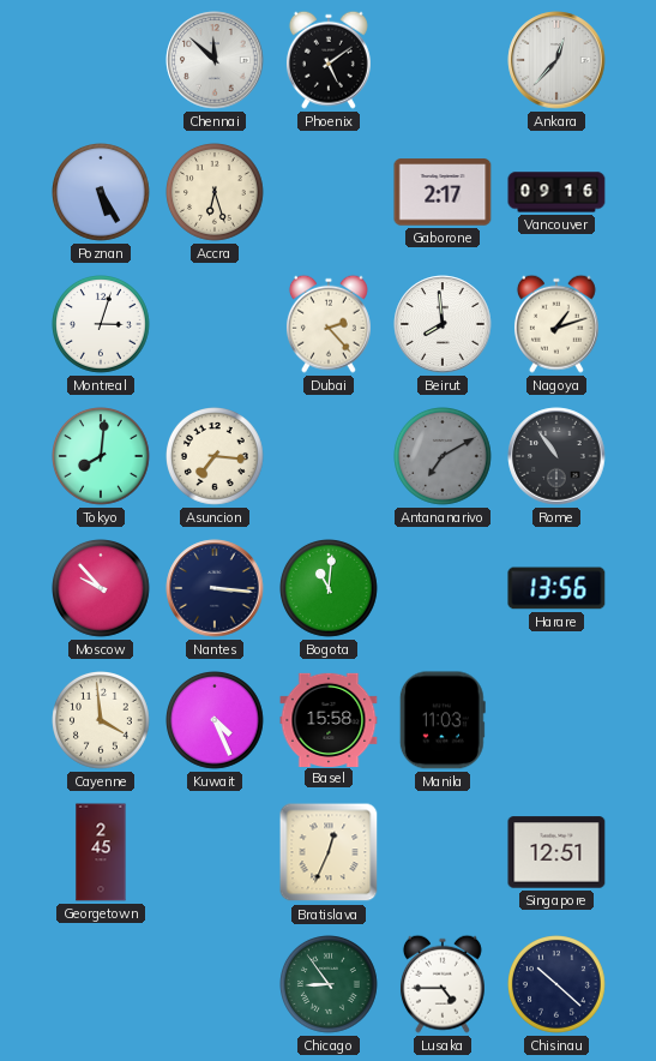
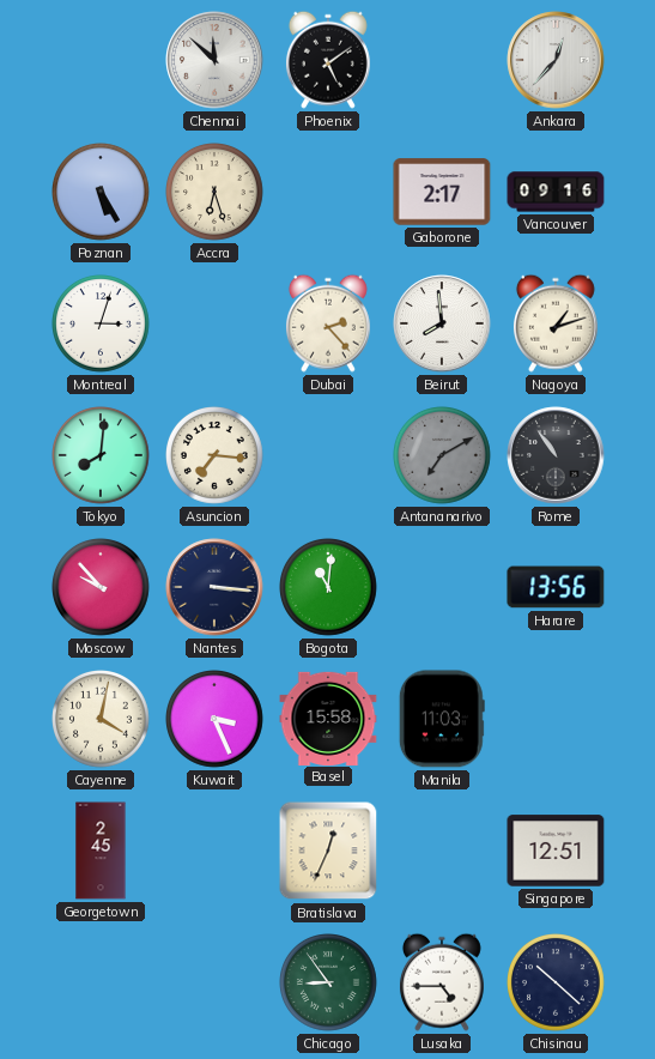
Cayenne: 3:59 -> 4:02 (102, 720)
Kuwait: 4:26 -> 3:26 (216, 720)
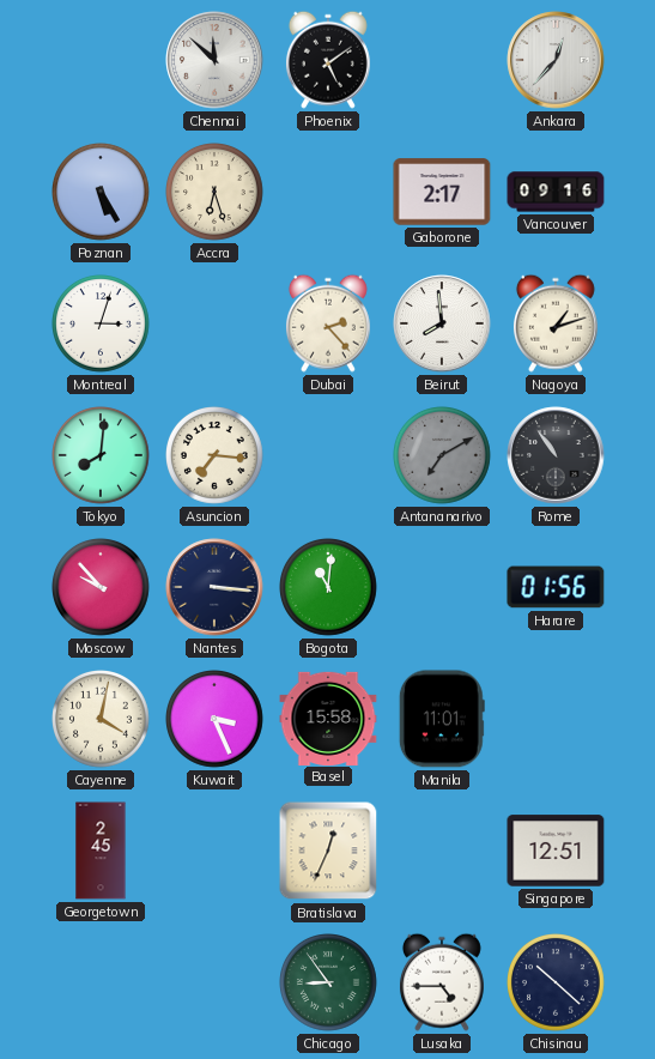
Harare: 13:56 -> 01:56 (556, 587)
Manila: 11:03 -> 11:01 (442, 719)
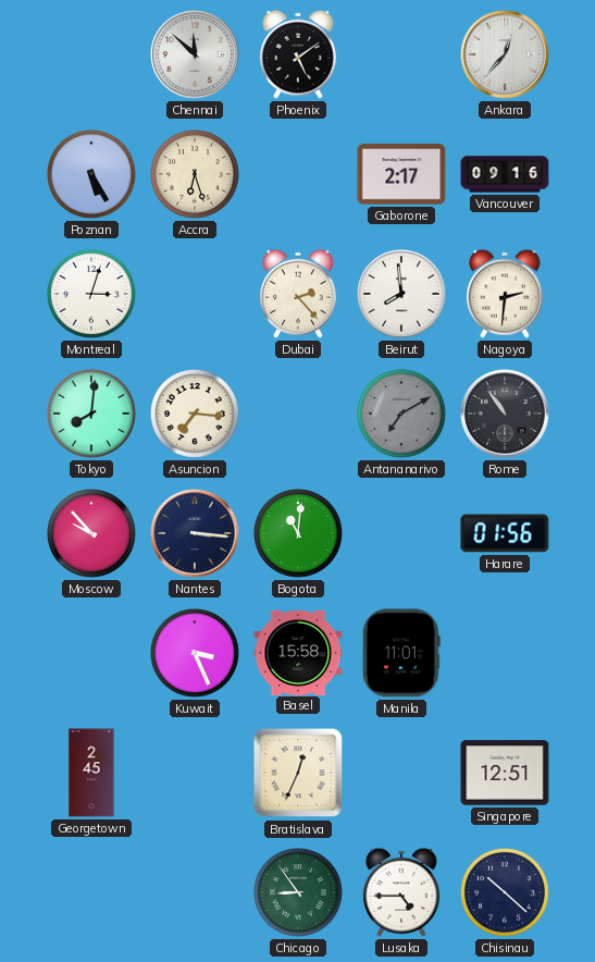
Nagoya: 1:12 -> 2:31 (505, 294)
Cayenne: 4:02 -> none (102, 720)
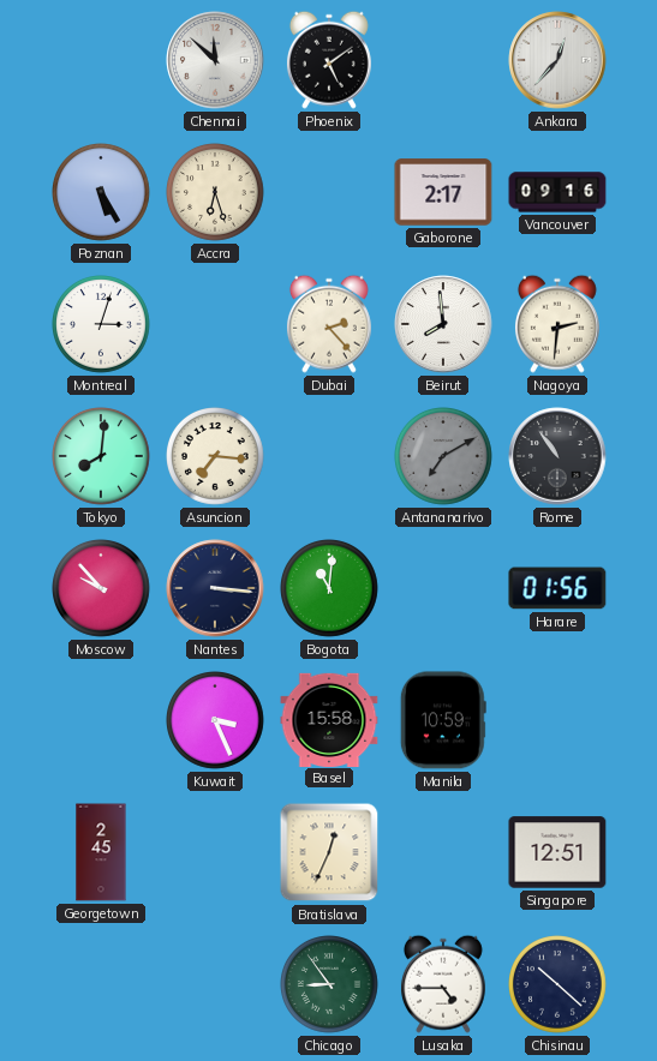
Manila: 11:01 -> 10:59 (443, 720)
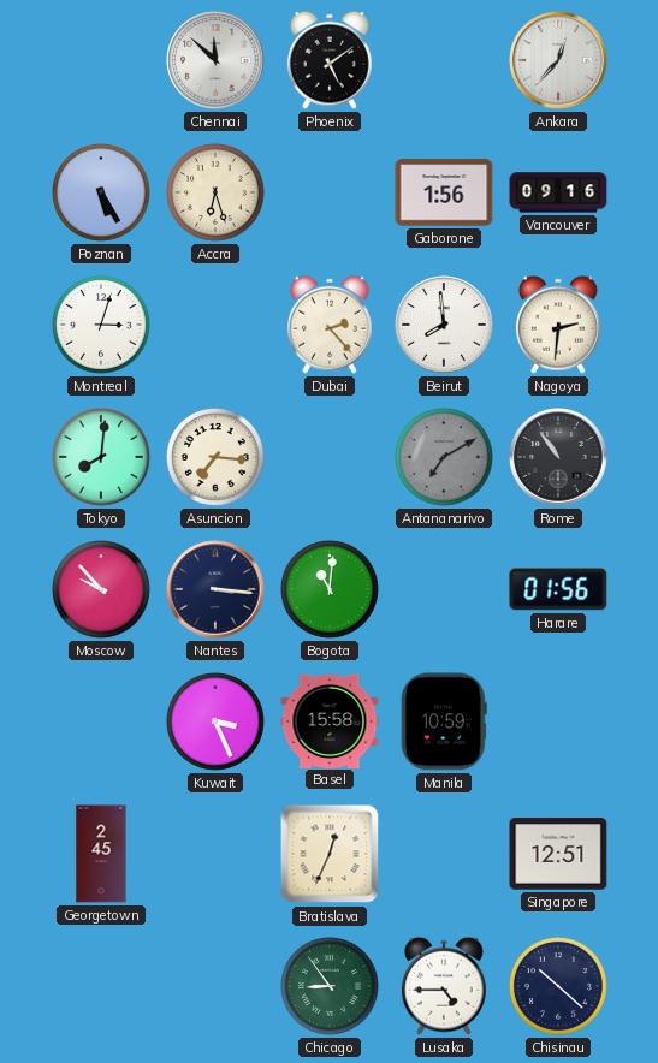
Gaborone: 2:17 -> 1:56 (444, 192)
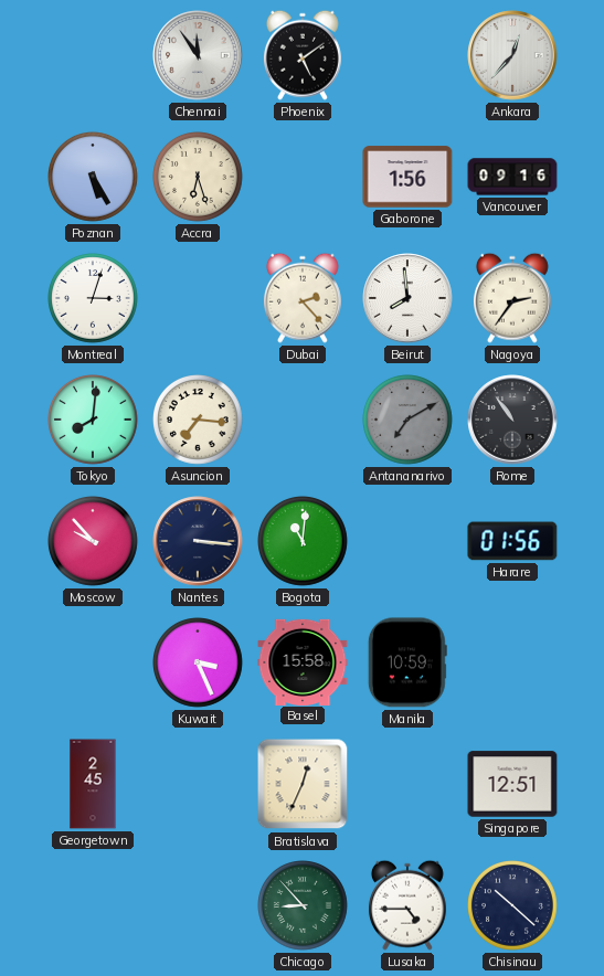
Chennai: 11:52 -> 11:54 (198, 55)
Nagoya: 2:31 -> 2:36 (512, 298)
Chicago: 8:54 -> 8:53 (304, 906)
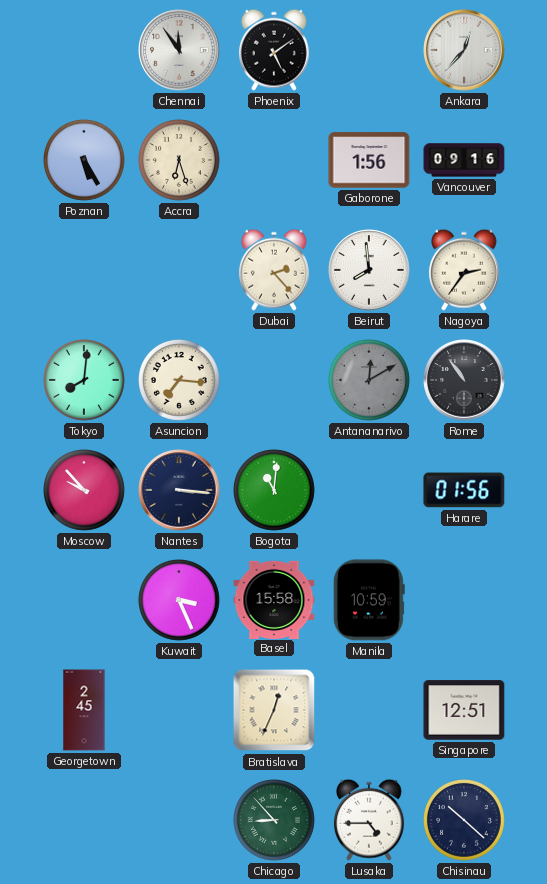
Montreal: 3:03 -> none (94, 299)
Antananarivo: 7:10 -> 12:10 (370, 381)
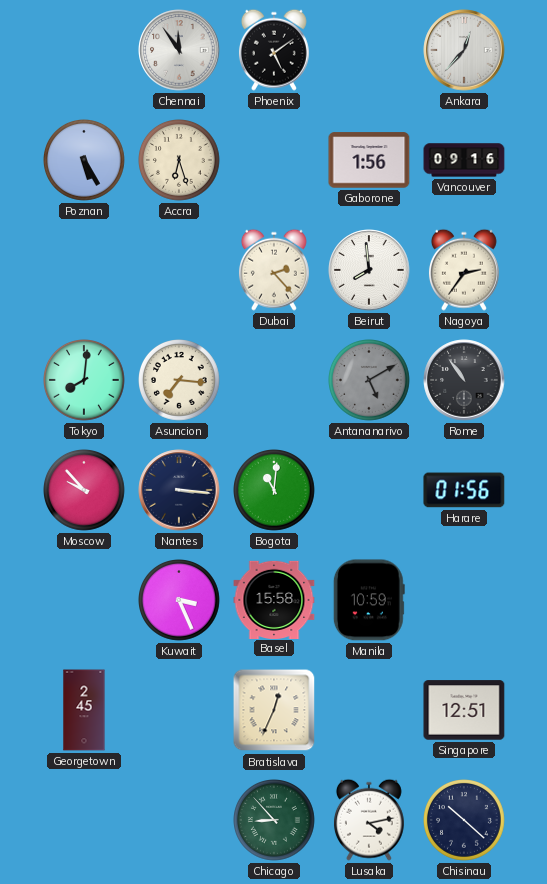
Antananarivo: 12:10 -> 5:10 (370, 381)
Lusaka: 4:45 -> 4:13 (369, 820)
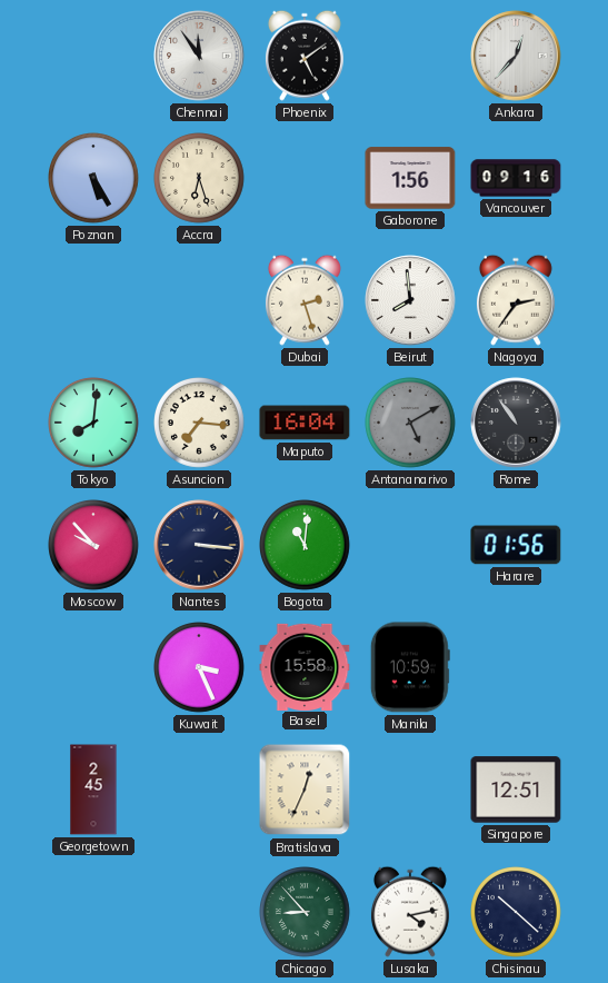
Dubai: 2:23 -> 2:27 (305, 300)
Maputo: none -> 16:04 (305, 423)
